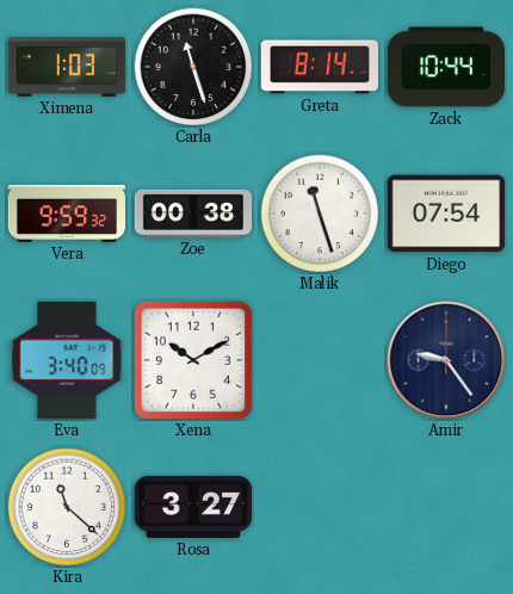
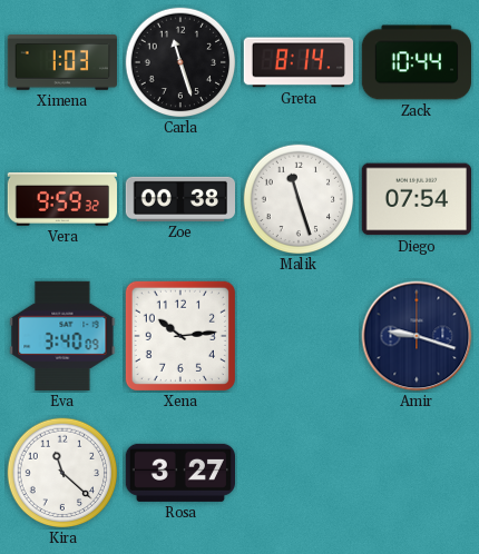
Xena: 10:10 -> 10:14 (180, 336)
Amir: 9:24 -> 9:18 (417, 336)
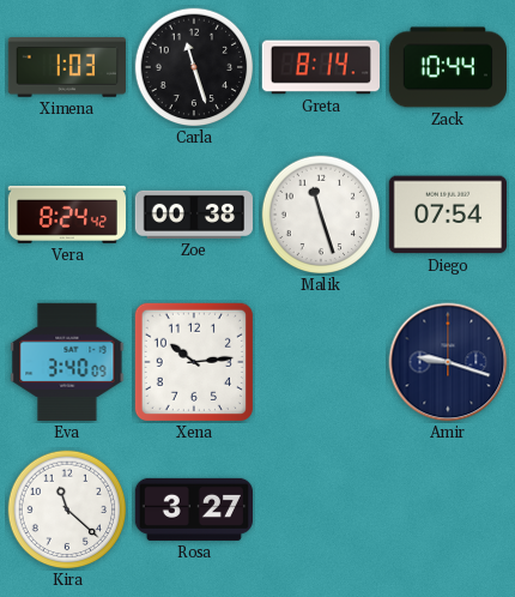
Vera: 9:59 -> 8:24 (66, 215)
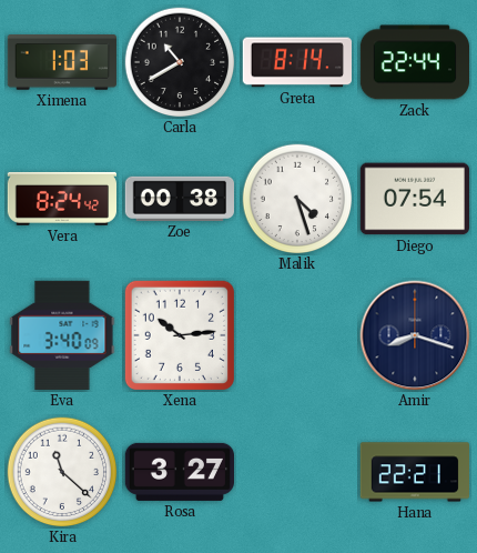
Carla: 11:27 -> 10:40 (180, 62)
Zack: 10:44 -> 22:44 (414, 62)
Malik: 11:27 -> 4:27 (297, 199)
Amir: 9:18 -> 8:18 (415, 335)
Hana: none -> 22:21 (414, 472)
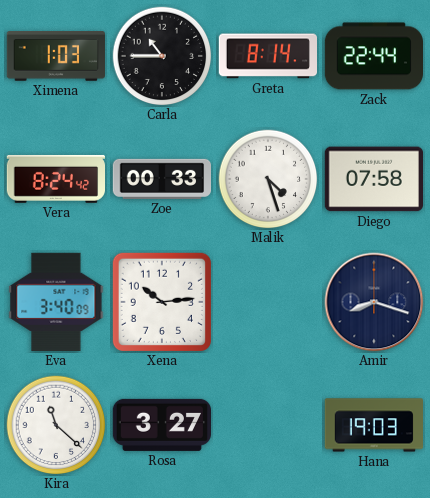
Carla: 10:40 -> 10:45 (162, 56)
Zoe: 00:38 -> 00:33 (161, 179)
Diego: 07:54 -> 07:58 (373, 179)
Hana: 22:21 -> 19:03 (373, 425)
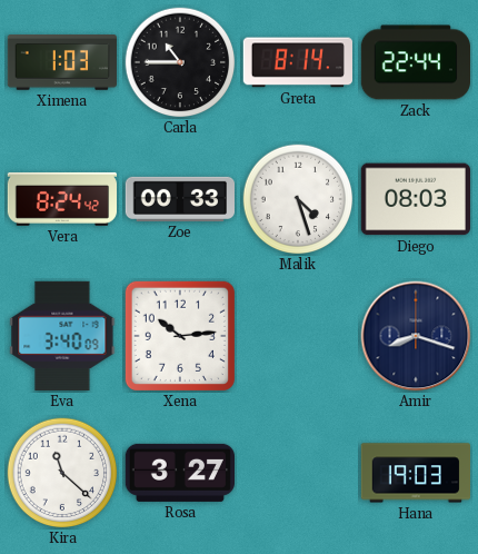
Diego: 07:58 -> 08:03 (415, 199)
